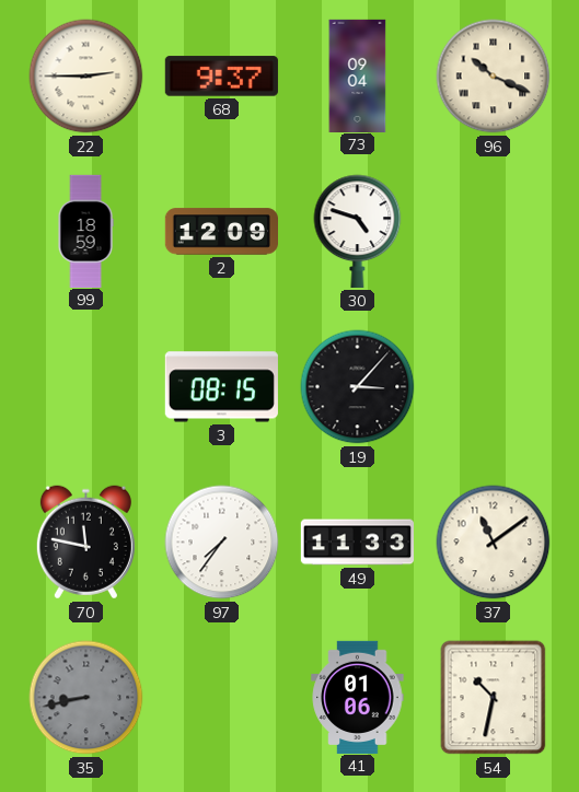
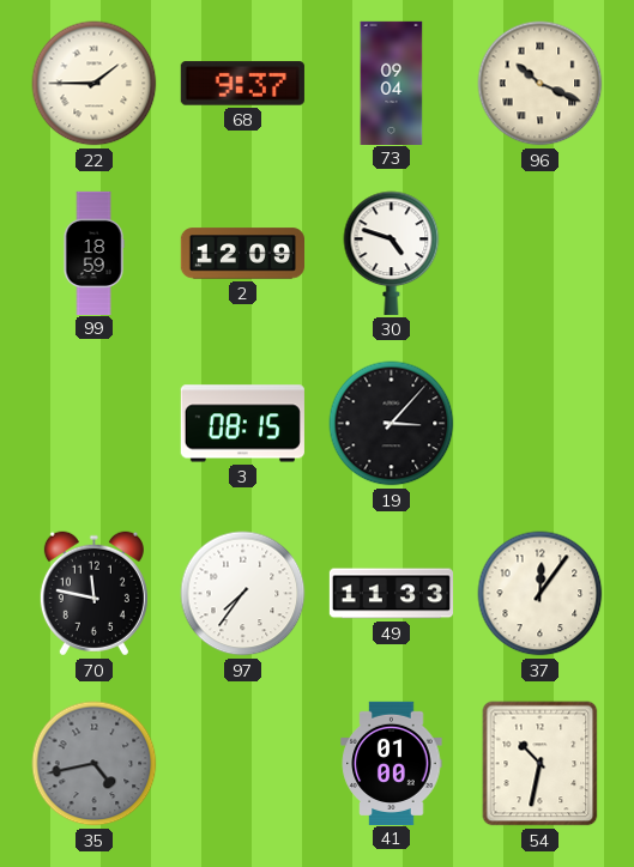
22: 2:45 -> 1:45 (95, 84)
37: 11:09 -> 12:06 (541, 594)
35: 8:43 -> 4:43 (95, 764)
41: 01:06 -> 01:00 (392, 763)
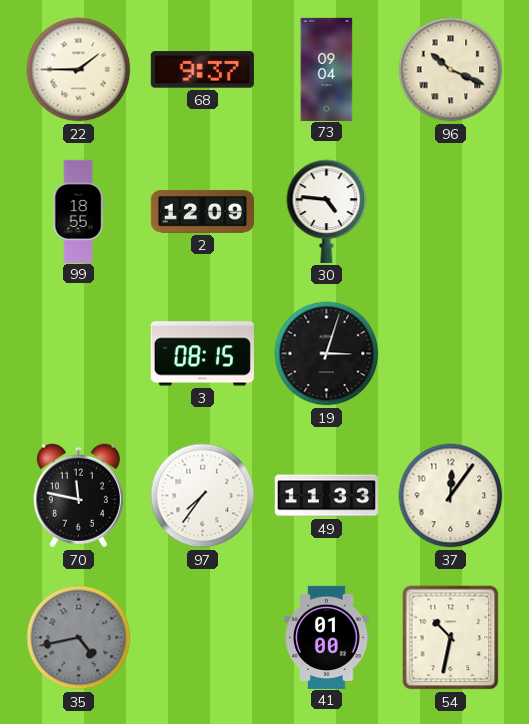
99: 18:59 -> 18:55 (78, 211)
30: 4:48 -> 4:46 (327, 211)
19: 3:07 -> 3:03 (327, 354)
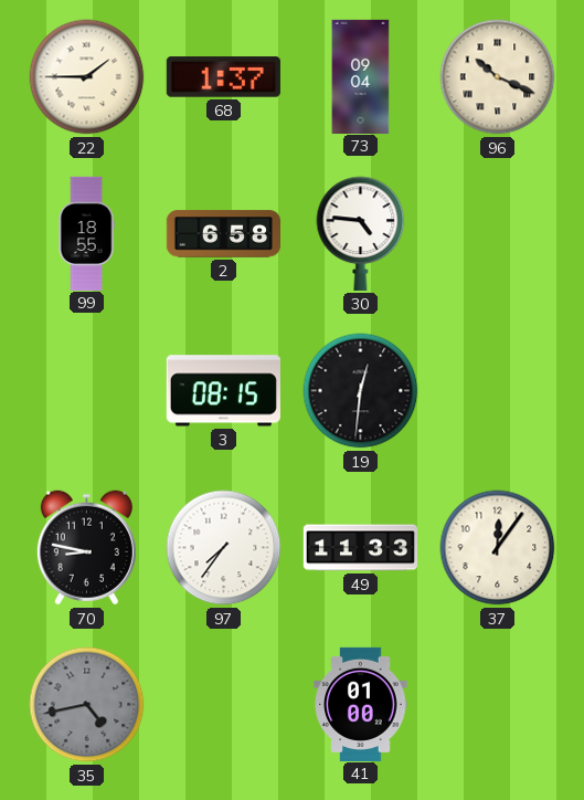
68: 9:37 -> 1:37 (223, 77)
2: 12:09 -> 6:58 (223, 234)
19: 3:03 -> 12:31 (361, 391)
70: 11:47 -> 8:47 (86, 548)
54: 10:32 -> none (451, 638)
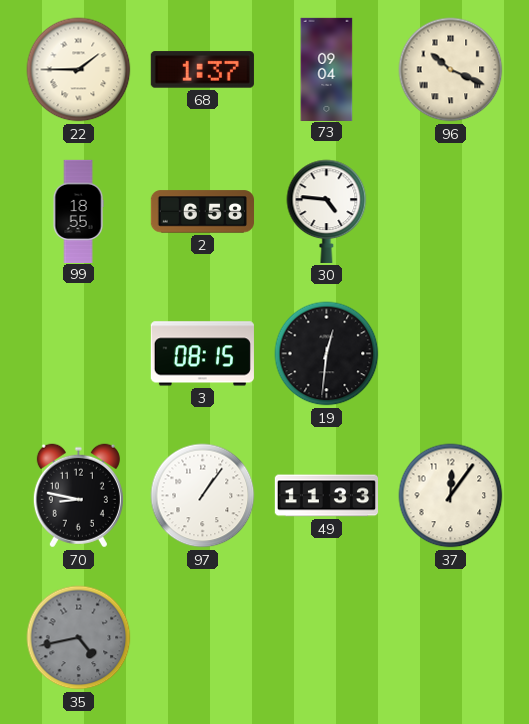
97: 7:36 -> 1:06 (203, 496)
41: 01:00 -> none (361, 704)
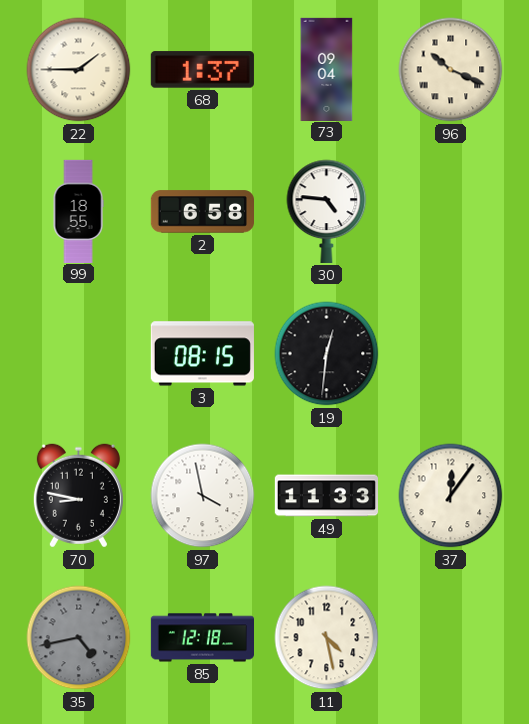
97: 1:06 -> 3:58 (203, 496)
85: none -> 12:18 (202, 638)
11: none -> 4:28 (327, 638)
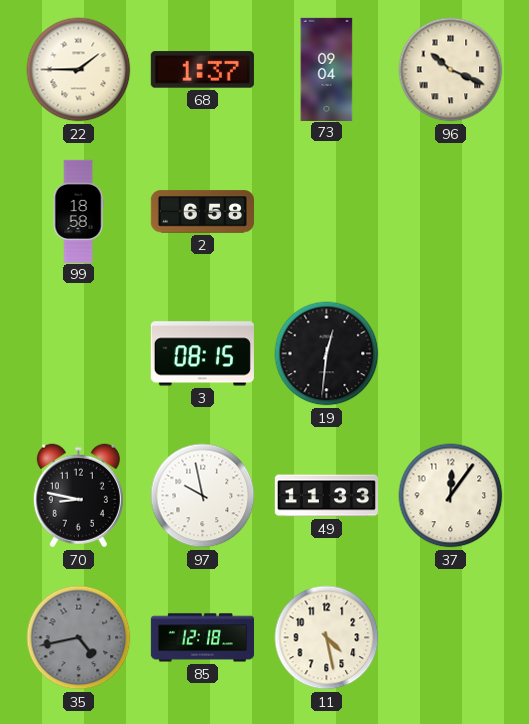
99: 18:55 -> 18:58 (78, 211)
30: 4:46 -> none (327, 211)
97: 3:58 -> 9:58 (203, 496)
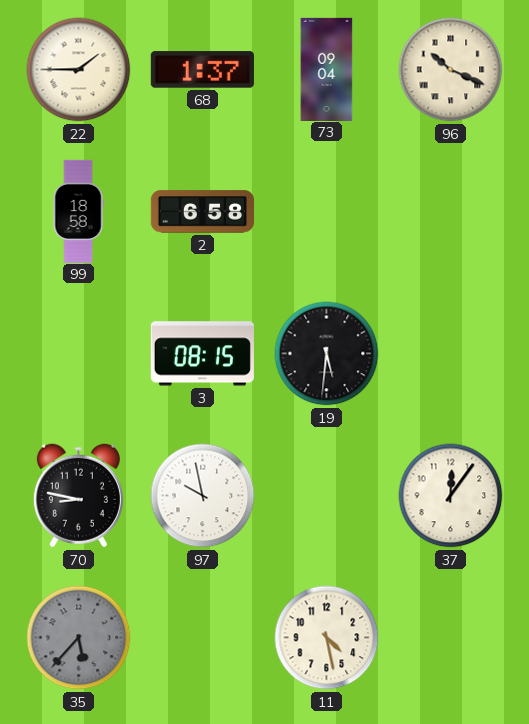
19: 12:31 -> 5:31 (327, 354)
49: 11:33 -> none (326, 496)
35: 4:43 -> 5:37 (79, 638)
85: 12:18 -> none (202, 638)
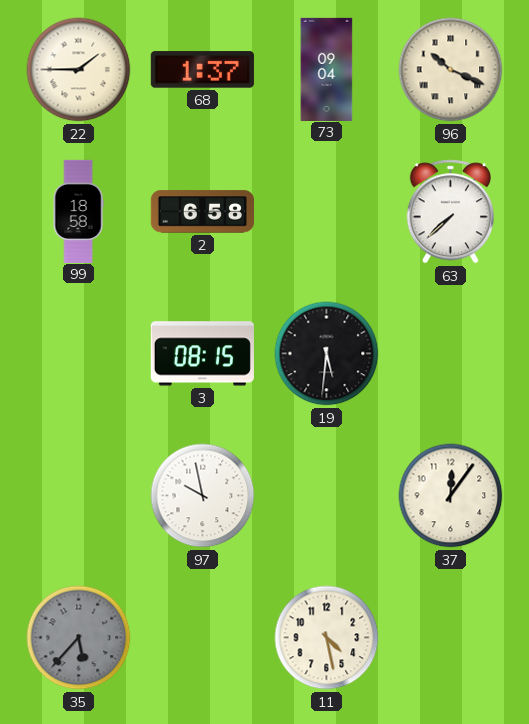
63: none -> 7:38 (450, 212)
70: 8:47 -> none (78, 496)
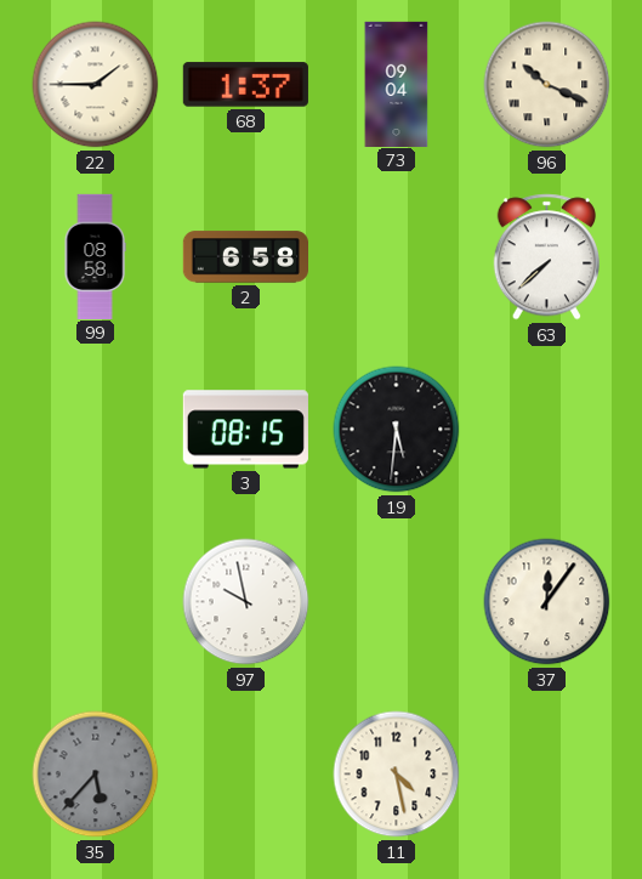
99: 18:58 -> 08:58 (95, 256)
